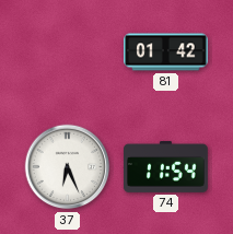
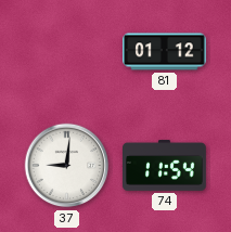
81: 01:42 -> 01:12 (165, 52)
37: 6:26 -> 9:01 (67, 166)
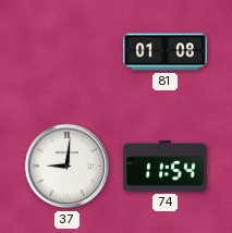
81: 01:12 -> 01:08 (166, 52)
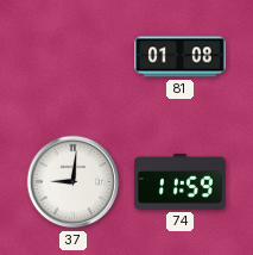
74: 11:54 -> 11:59 (181, 181)
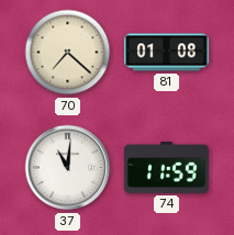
70: none -> 7:22 (68, 53)
37: 9:01 -> 11:01 (68, 168)
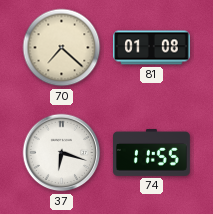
37: 11:01 -> 6:18 (62, 153)
74: 11:59 -> 11:55 (152, 152)
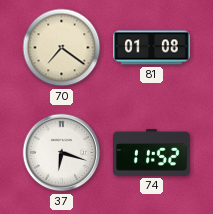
70: 7:22 -> 7:21 (62, 48)
74: 11:55 -> 11:52 (152, 152)
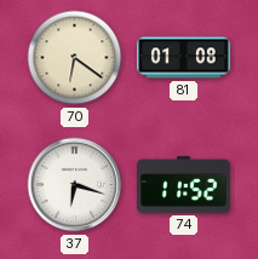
70: 7:21 -> 6:21 (75, 58)
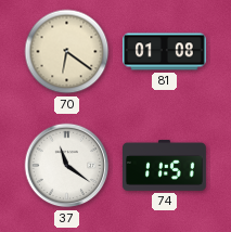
37: 6:18 -> 11:21 (67, 166)
74: 11:52 -> 11:51 (165, 165)
